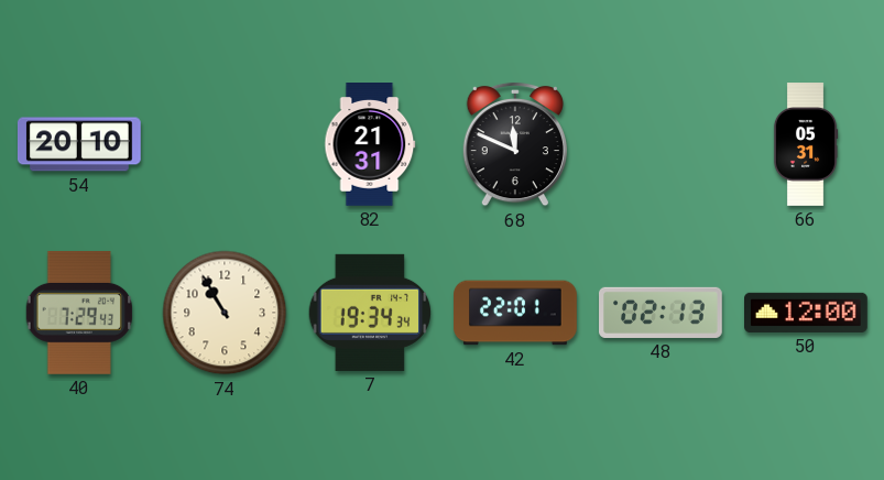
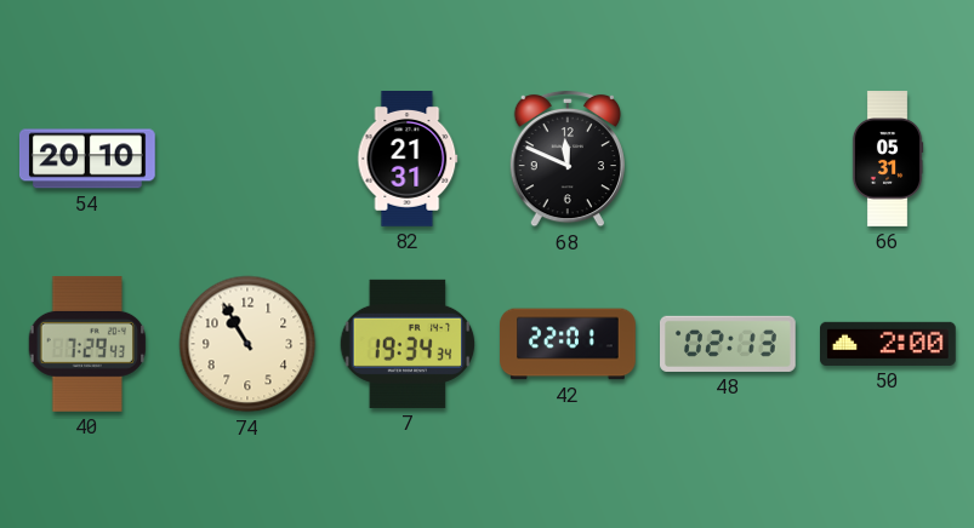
50: 12:00 -> 2:00 (889, 344)
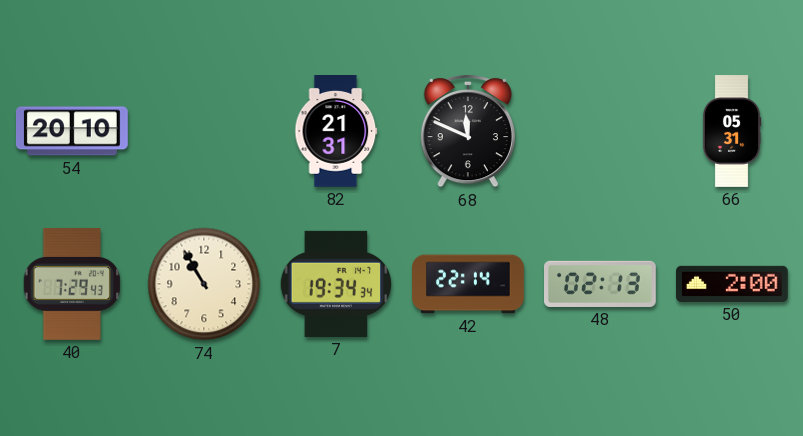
42: 22:01 -> 22:14 (468, 284)
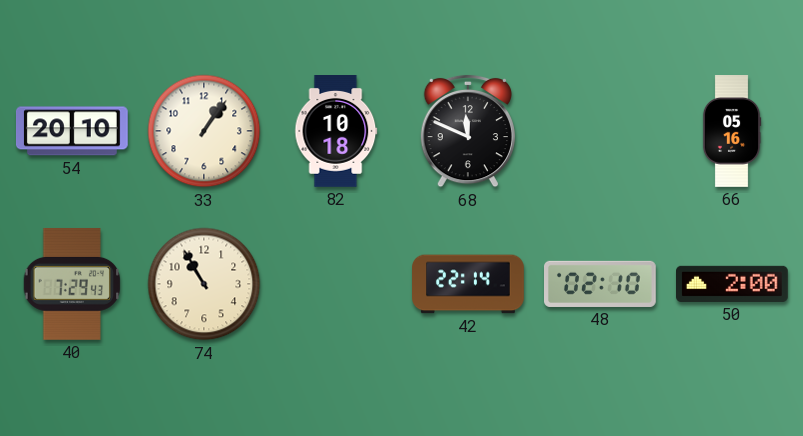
33: none -> 1:06 (204, 131)
82: 21:31 -> 10:18 (336, 132)
66: 05:31 -> 05:16 (732, 131)
7: 19:34 -> none (336, 284)
48: 02:13 -> 02:10 (601, 284)
